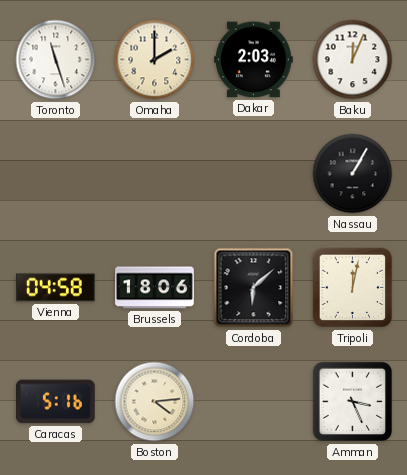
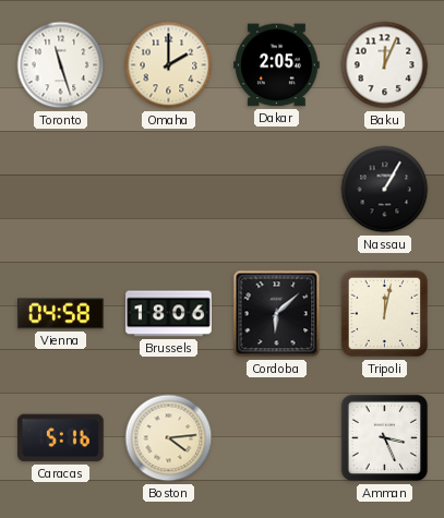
Dakar: 2:03 -> 2:05 (277, 65)
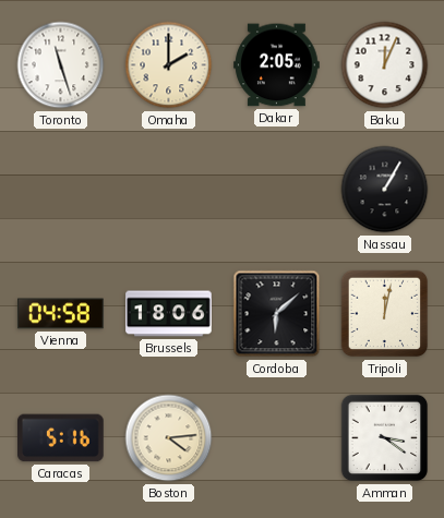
Amman: 3:26 -> 3:21 (385, 438)
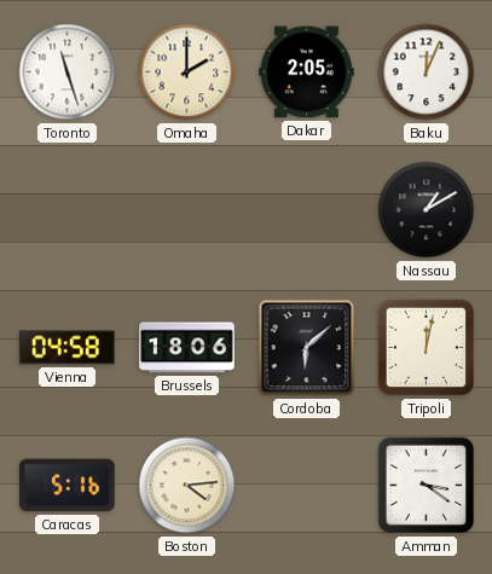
Nassau: 1:05 -> 1:10 (427, 210)
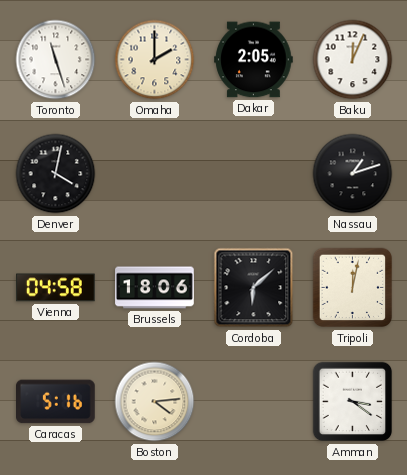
Denver: none -> 4:02 (56, 174)
Nassau: 1:10 -> 1:12 (353, 174)
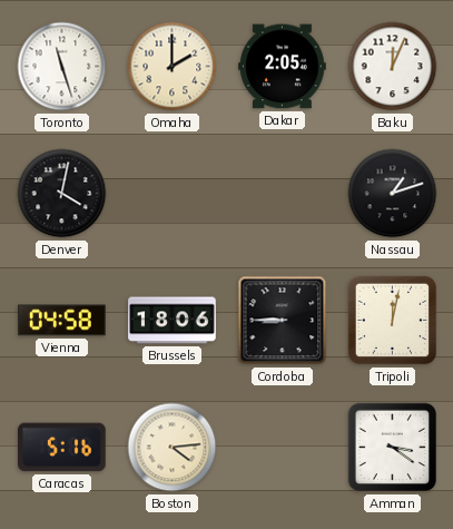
Cordoba: 6:08 -> 8:45 (283, 321)
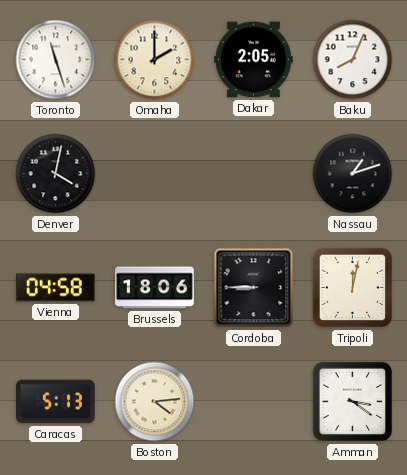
Baku: 12:04 -> 8:04 (353, 60)
Caracas: 5:16 -> 5:13 (56, 402)
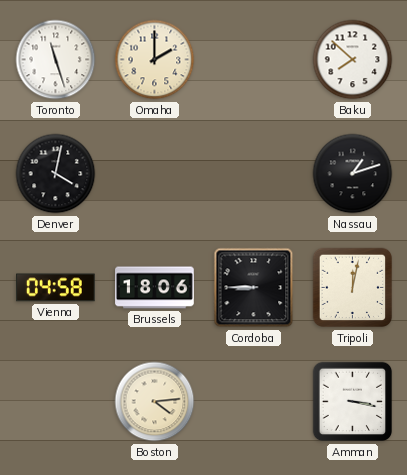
Dakar: 2:05 -> none (254, 60)
Baku: 8:04 -> 7:52 (353, 60)
Caracas: 5:13 -> none (56, 402)
Amman: 3:21 -> 3:17 (353, 402)
